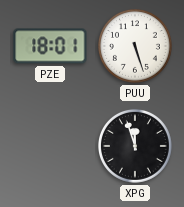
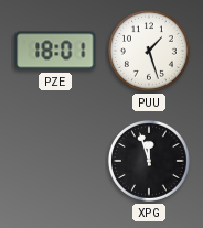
PUU: 5:27 -> 1:27 (149, 51)
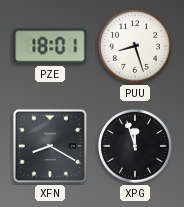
PUU: 1:27 -> 8:27 (135, 46)
XFN: none -> 8:20 (50, 146)
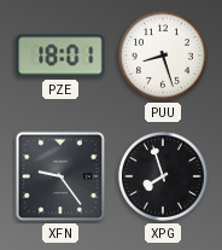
XFN: 8:20 -> 9:24 (60, 176)
XPG: 11:57 -> 7:57 (163, 176)
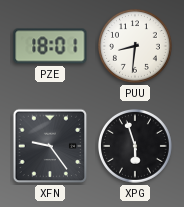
PUU: 8:27 -> 8:31 (135, 46)
XPG: 7:57 -> 5:57 (135, 146)
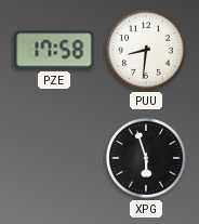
PZE: 18:01 -> 17:58 (54, 50)
XFN: 9:24 -> none (50, 146)
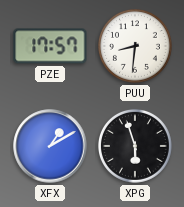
PZE: 17:58 -> 17:57 (50, 46)
XFX: none -> 1:10 (50, 146)
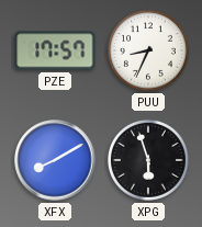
PUU: 8:31 -> 8:34 (148, 50)
XFX: 1:10 -> 8:10 (55, 160)
